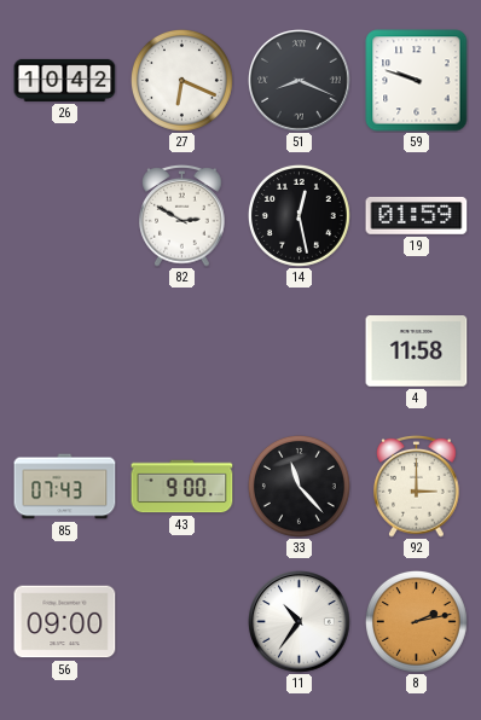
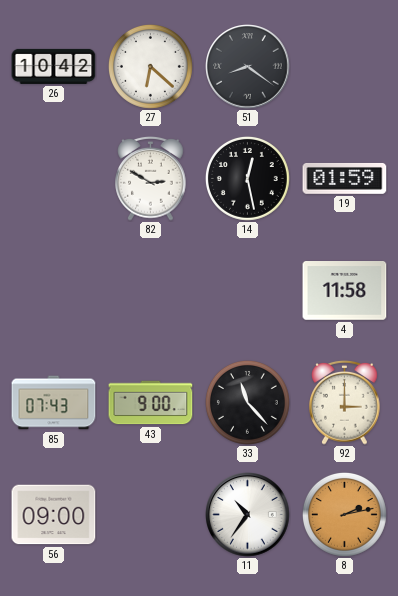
27: 6:19 -> 6:22 (150, 66)
51: 8:19 -> 8:21 (248, 67)
59: 9:48 -> none (417, 81)
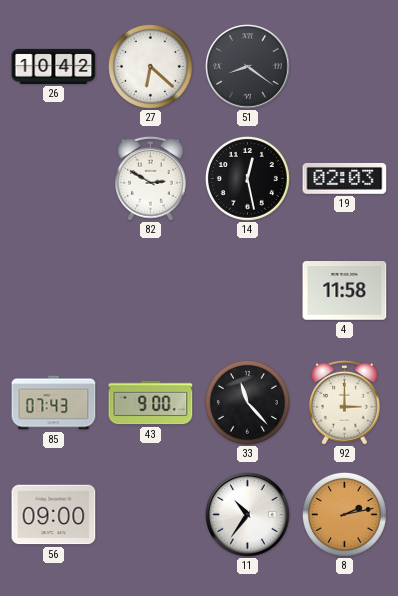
19: 01:59 -> 02:03 (345, 178)
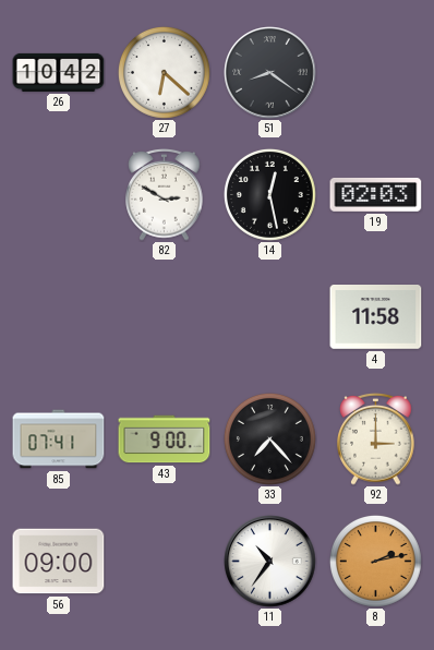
85: 07:43 -> 07:41 (59, 440)
33: 11:23 -> 7:23 (269, 438)
